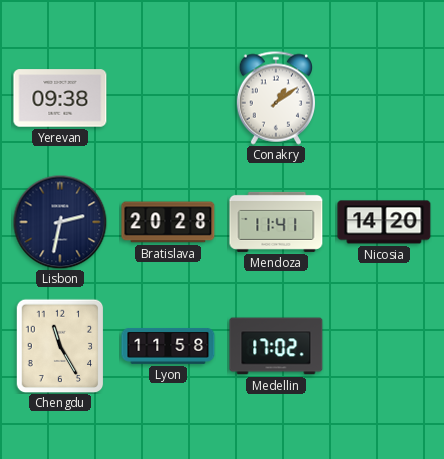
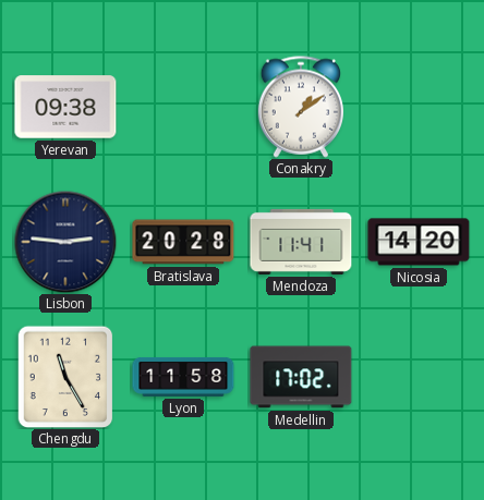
Lisbon: 2:32 -> 2:46 (65, 242)
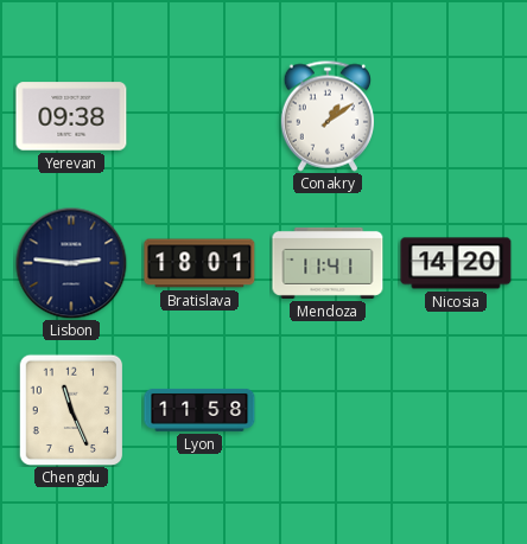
Bratislava: 20:28 -> 18:01 (199, 263)
Chengdu: 11:25 -> 11:26 (71, 410)
Medellin: 17:02 -> none (301, 377)
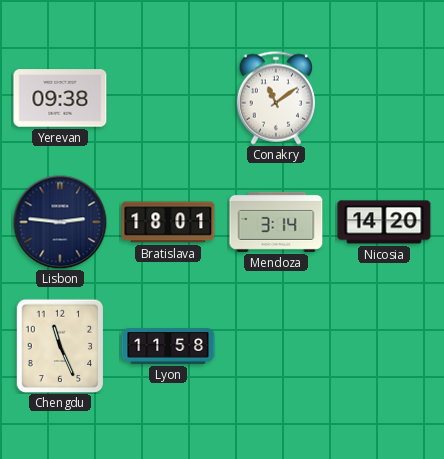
Conakry: 1:09 -> 11:09 (275, 98)
Mendoza: 11:41 -> 3:14 (276, 222)
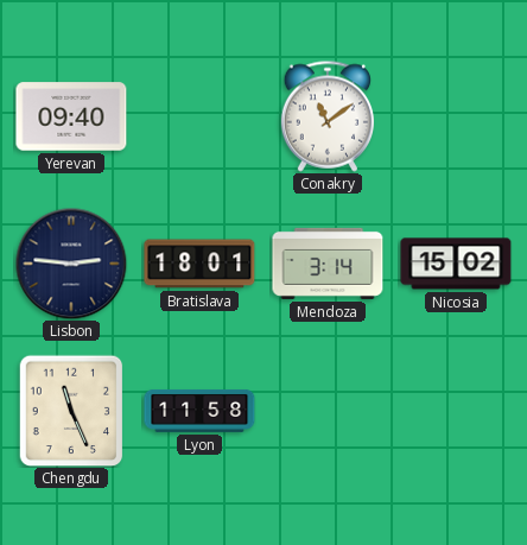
Yerevan: 09:38 -> 09:40 (71, 116)
Nicosia: 14:20 -> 15:02 (456, 264)
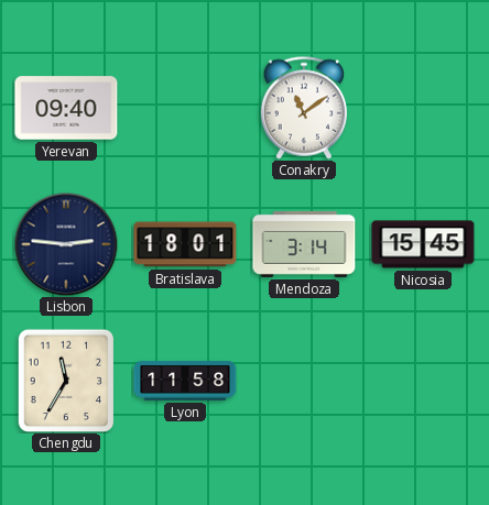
Nicosia: 15:02 -> 15:45 (423, 244)
Chengdu: 11:26 -> 11:35 (66, 381)
